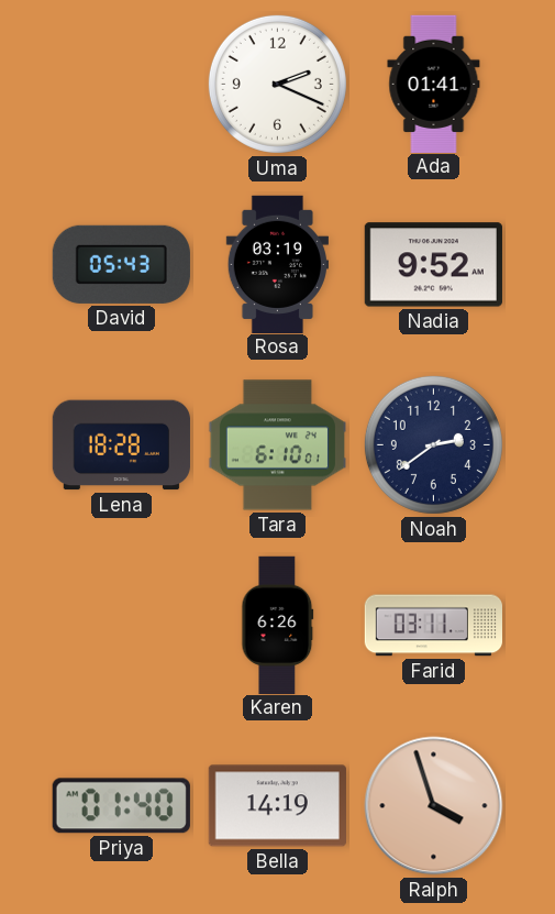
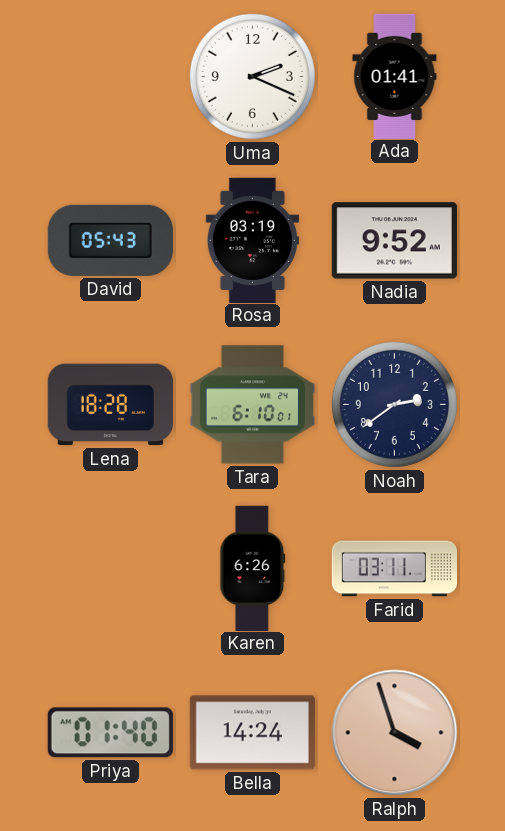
Bella: 14:19 -> 14:24 (252, 733)
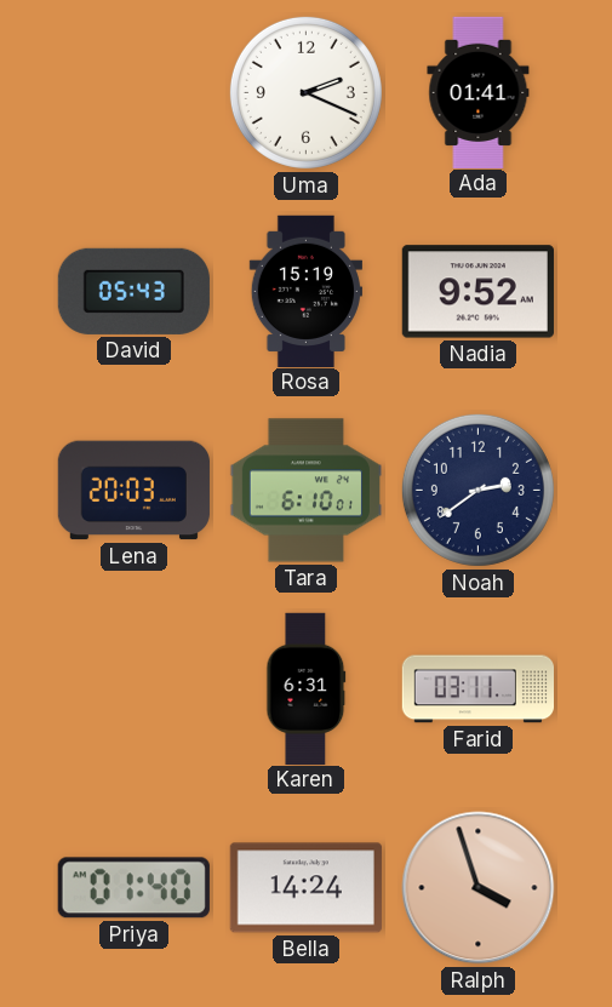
Rosa: 03:19 -> 15:19 (305, 291)
Lena: 18:28 -> 20:03 (133, 491)
Karen: 6:26 -> 6:31 (307, 688)
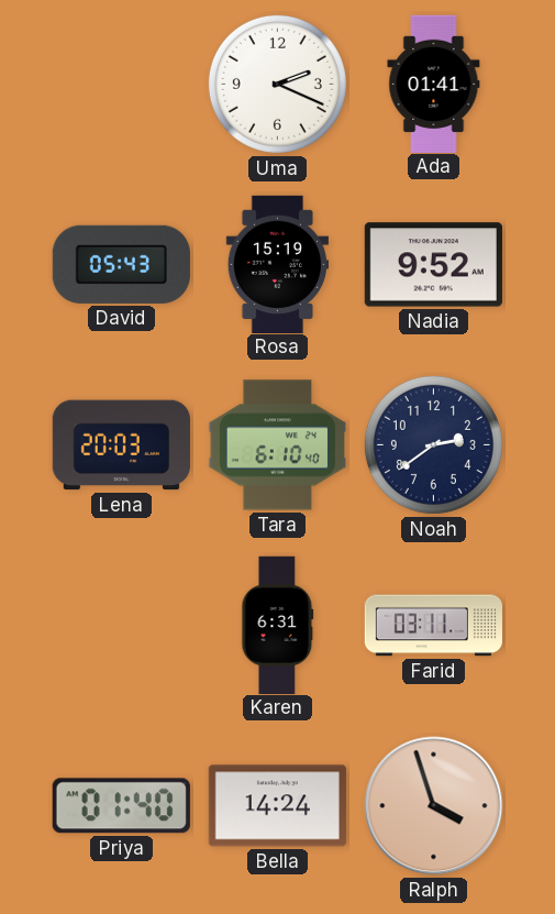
Tara: 6:10:01 -> 6:10:40 (277, 445)
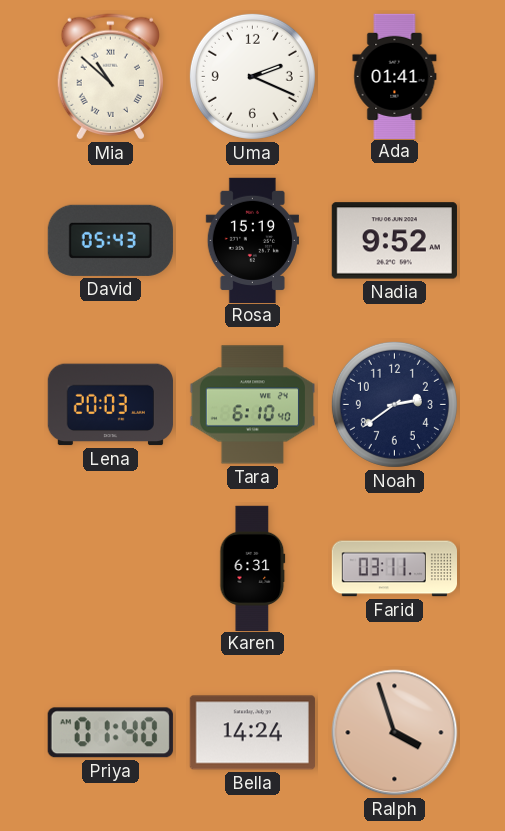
Mia: none -> 10:52 (110, 77)
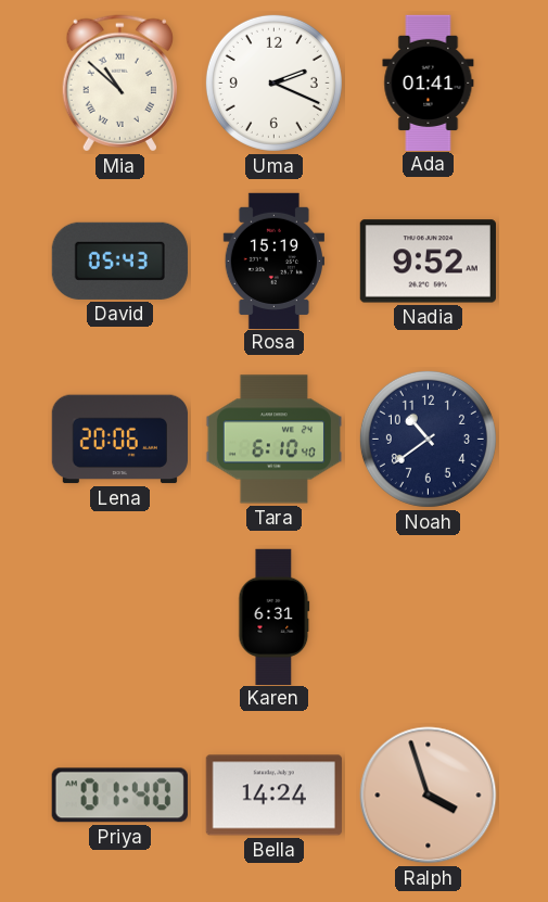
Lena: 20:03 -> 20:06 (119, 440)
Noah: 2:39 -> 10:39 (428, 439)
Farid: 03:11 -> none (394, 569)
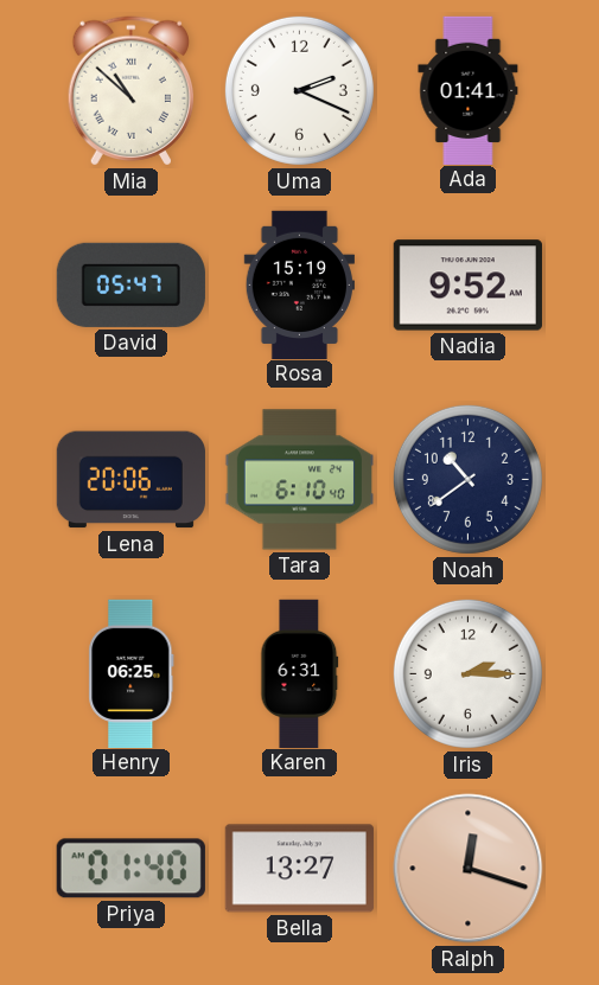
David: 05:43 -> 05:47 (130, 284)
Henry: none -> 06:25 (132, 673)
Iris: none -> 2:15 (467, 673)
Bella: 14:24 -> 13:27 (299, 869)
Ralph: 3:57 -> 12:18 (469, 869)
